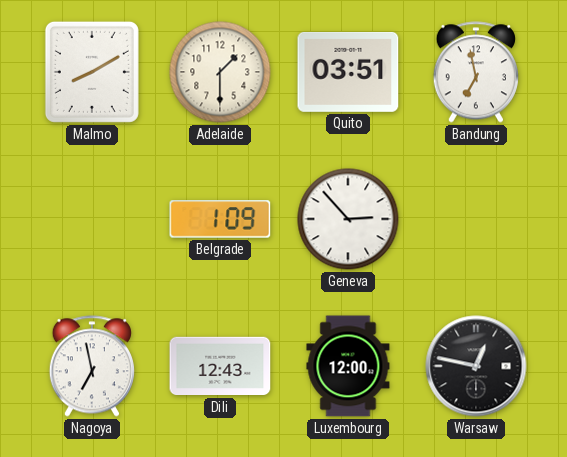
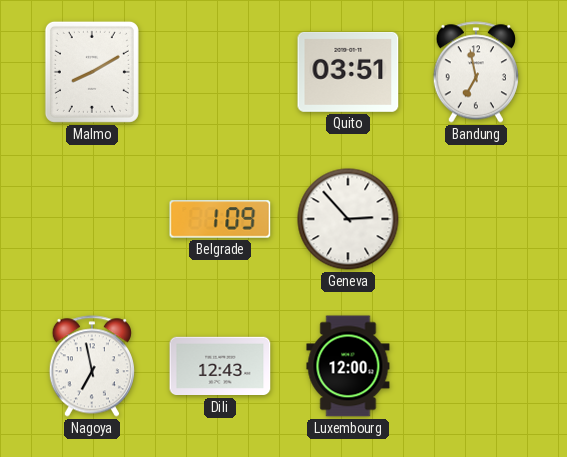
Adelaide: 1:30 -> none (220, 72)
Warsaw: 12:47 -> none (476, 366)
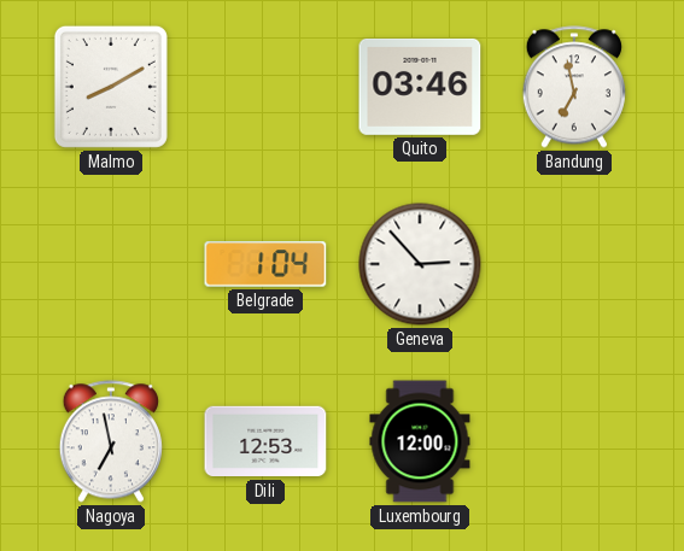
Quito: 03:51 -> 03:46 (420, 87)
Belgrade: 1:09 -> 1:04 (265, 264)
Dili: 12:43 -> 12:53 (265, 441)
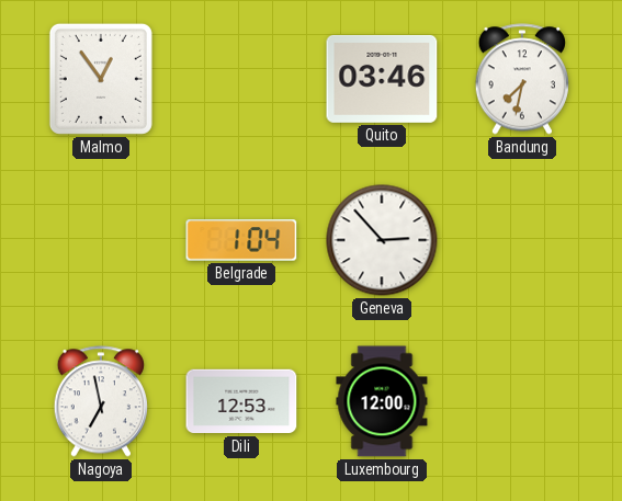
Malmo: 8:10 -> 12:54 (101, 79)
Bandung: 6:58 -> 7:32 (522, 79)
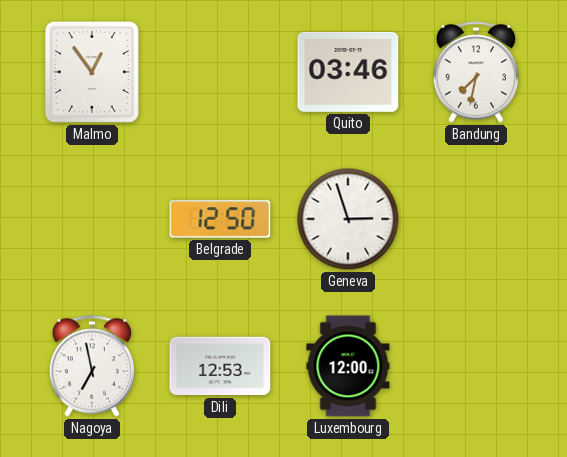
Belgrade: 1:04 -> 12:50 (220, 219)
Geneva: 2:53 -> 2:57 (348, 219)
